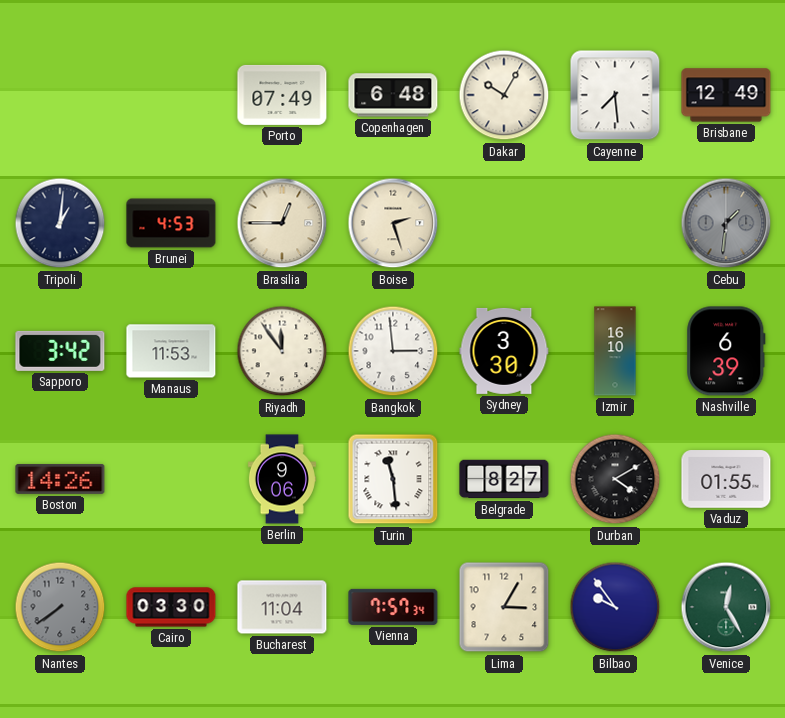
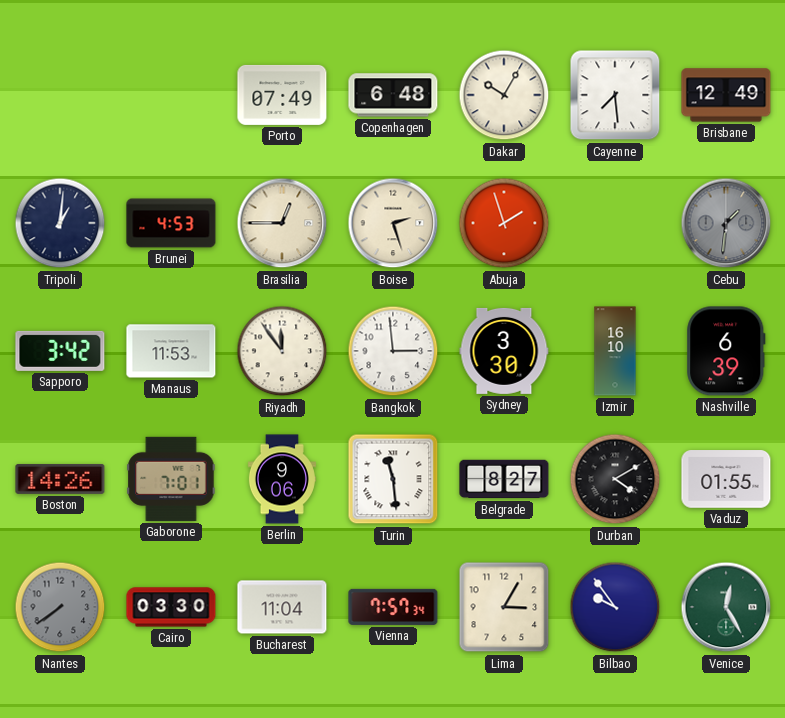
Abuja: none -> 1:57 (504, 223)
Gaborone: none -> 7:01 (171, 479)
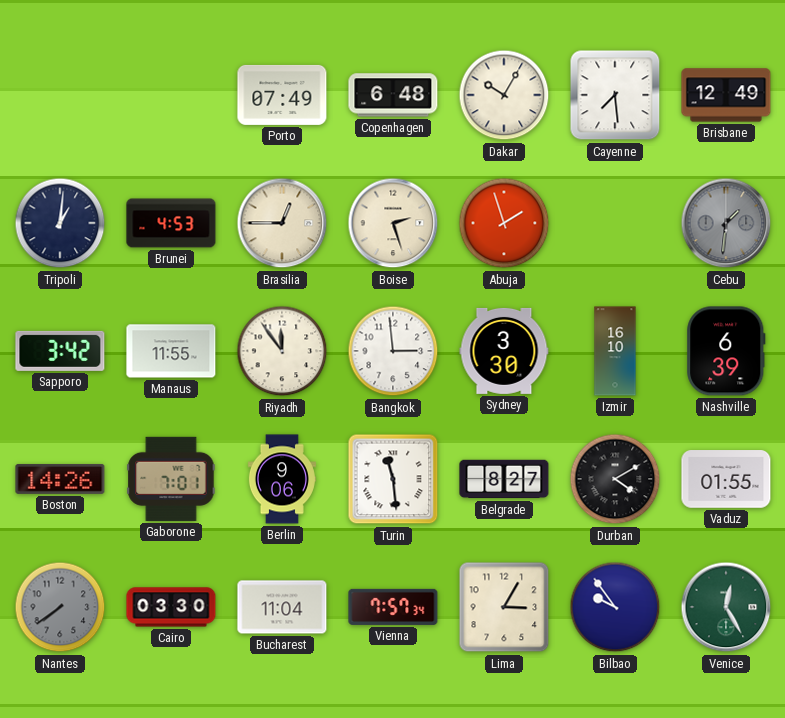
Manaus: 11:53 -> 11:55 (171, 351)
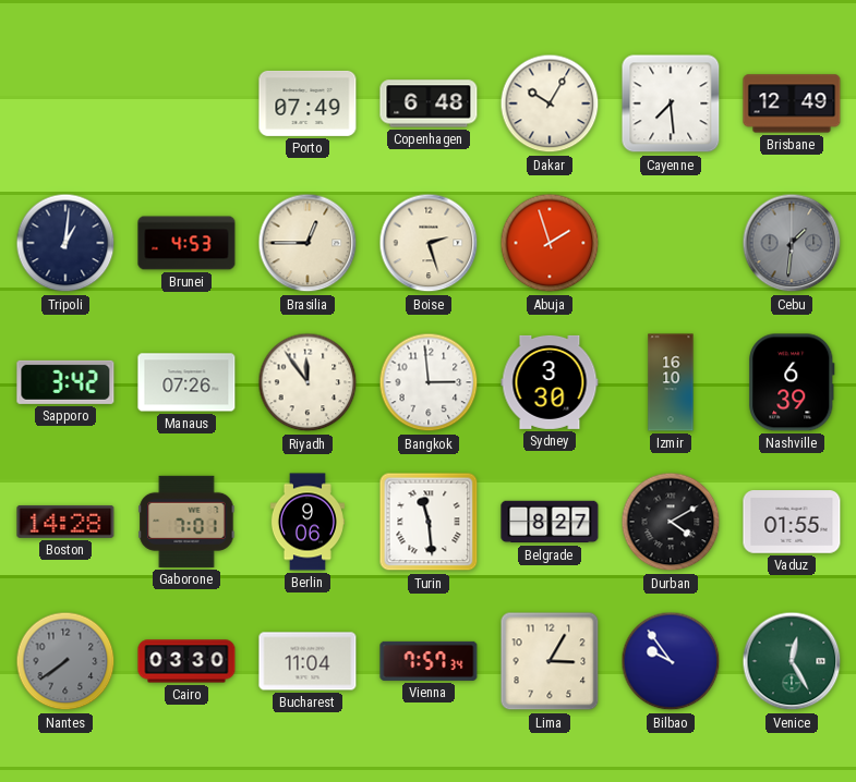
Manaus: 11:55 -> 07:26 (186, 382)
Boston: 14:26 -> 14:28 (65, 522)
